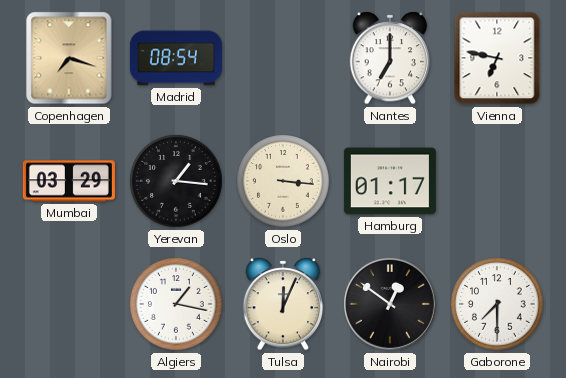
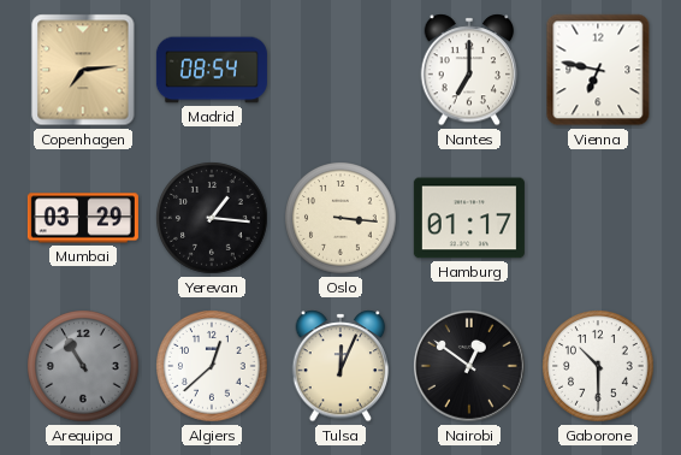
Copenhagen: 7:18 -> 7:14 (83, 70)
Arequipa: none -> 10:55 (83, 366)
Algiers: 1:17 -> 12:38 (212, 366)
Gaborone: 7:30 -> 10:30 (598, 366)
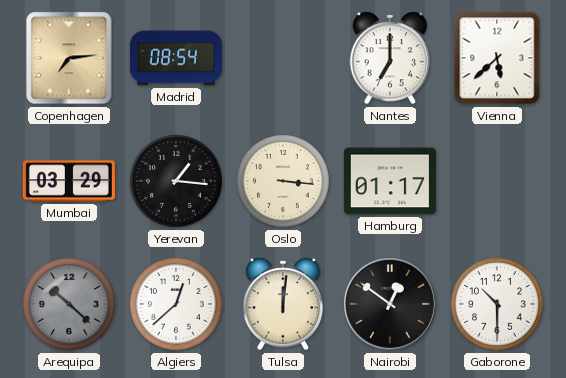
Vienna: 6:47 -> 5:38 (497, 58)
Arequipa: 10:55 -> 10:22 (69, 304)
Tulsa: 12:04 -> 12:01 (283, 304)
